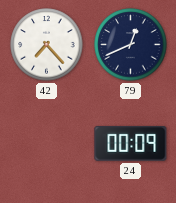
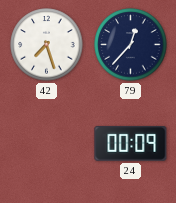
42: 7:23 -> 7:27 (47, 45)
79: 12:41 -> 12:37 (131, 45)
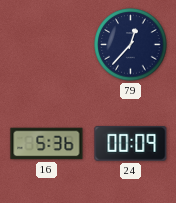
42: 7:27 -> none (47, 45)
16: none -> 5:36 (47, 144)
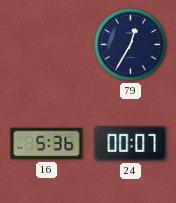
79: 12:37 -> 12:35 (131, 45)
24: 00:09 -> 00:07 (131, 143)
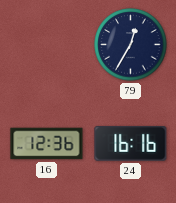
16: 5:36 -> 12:36 (47, 144)
24: 00:07 -> 16:16 (131, 143)
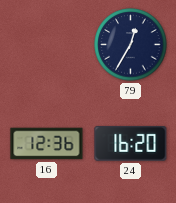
24: 16:16 -> 16:20 (131, 143)
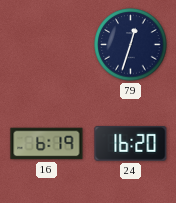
79: 12:35 -> 12:33 (131, 45)
16: 12:36 -> 6:19 (47, 144)
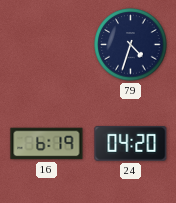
79: 12:33 -> 4:33 (131, 45)
24: 16:20 -> 04:20 (131, 143)
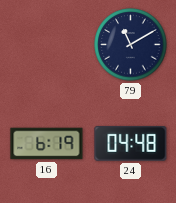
79: 4:33 -> 11:10 (131, 45)
24: 04:20 -> 04:48 (131, 143)
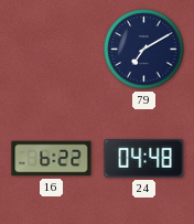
79: 11:10 -> 7:10 (144, 50)
16: 6:19 -> 6:22 (52, 159)
